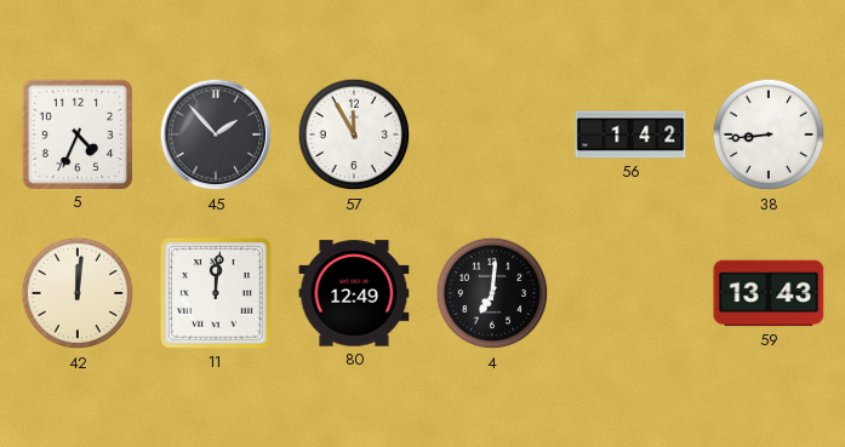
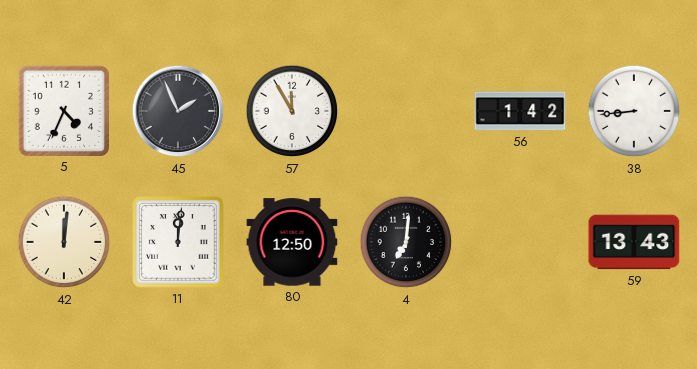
45: 1:53 -> 1:56 (178, 111)
80: 12:49 -> 12:50 (292, 242)
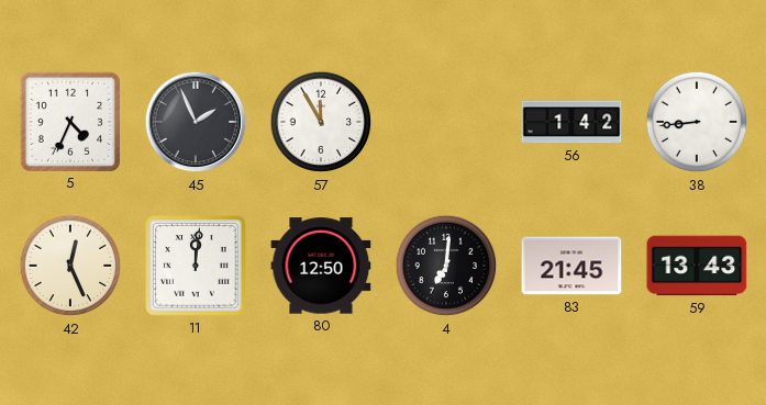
42: 12:01 -> 12:26 (70, 266)
83: none -> 21:45 (571, 266)
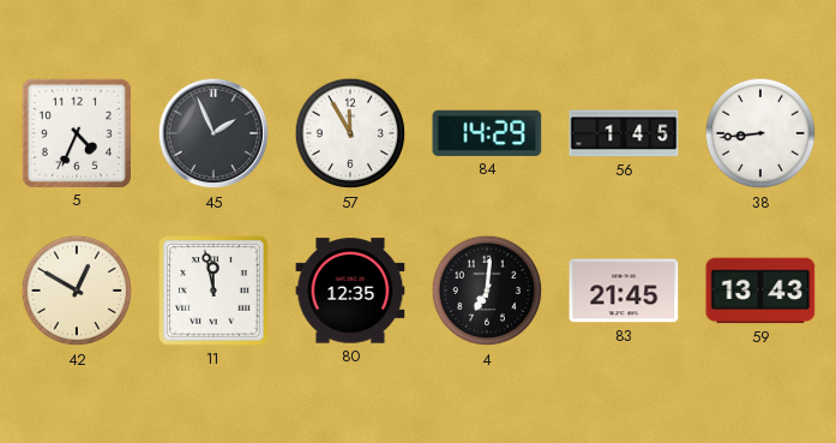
84: none -> 14:29 (487, 133)
56: 1:42 -> 1:45 (624, 133)
42: 12:26 -> 12:50 (77, 291)
11: 12:01 -> 11:58 (213, 291)
80: 12:50 -> 12:35 (350, 291)
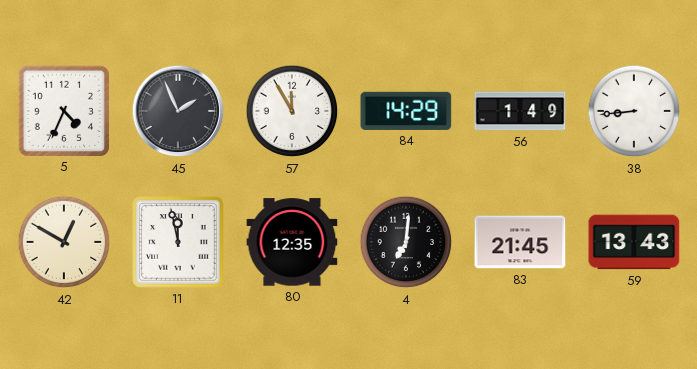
56: 1:45 -> 1:49 (520, 111)
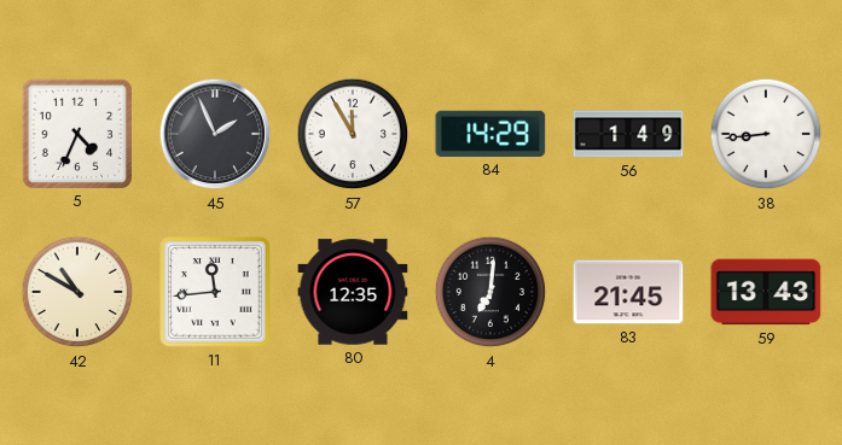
42: 12:50 -> 10:50 (77, 292)
11: 11:58 -> 11:44 (215, 292)
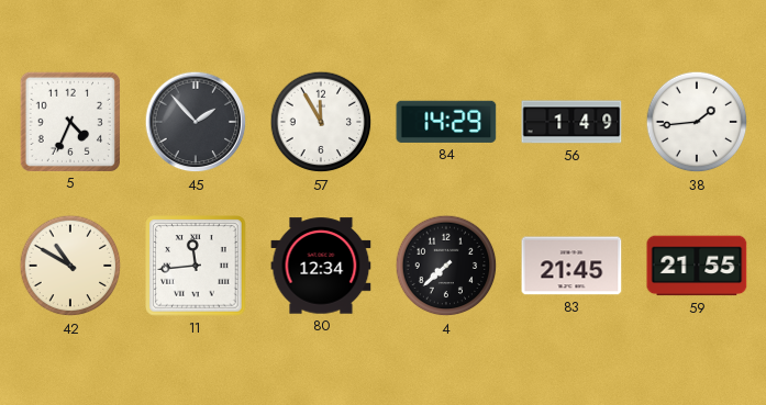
45: 1:56 -> 1:53 (196, 122)
38: 8:44 -> 1:44 (697, 122)
80: 12:35 -> 12:34 (321, 266)
4: 7:01 -> 7:38 (446, 266)
59: 13:43 -> 21:55 (697, 266)
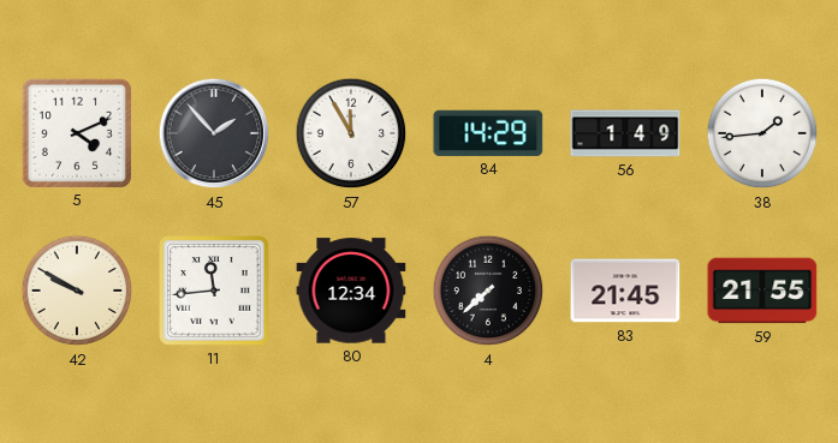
5: 4:34 -> 4:11 (76, 132)
42: 10:50 -> 9:50 (77, 291)
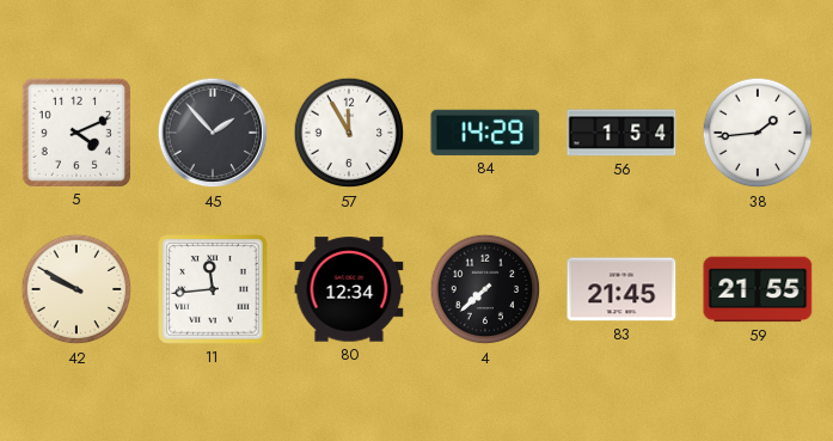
56: 1:49 -> 1:54 (621, 133)
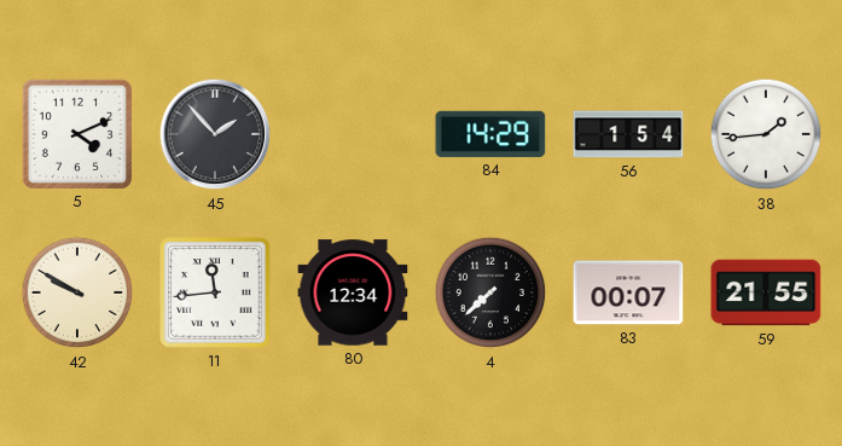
57: 11:55 -> none (349, 133)
83: 21:45 -> 00:07 (628, 292)
